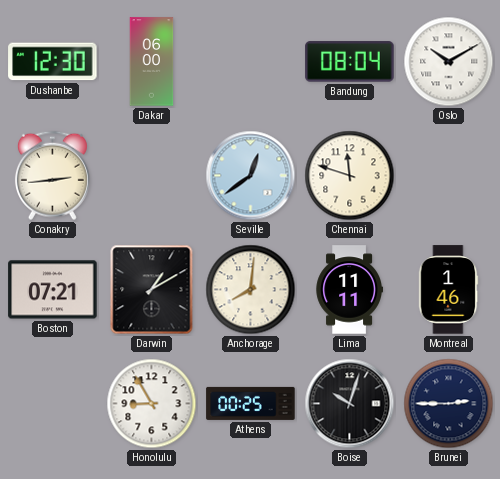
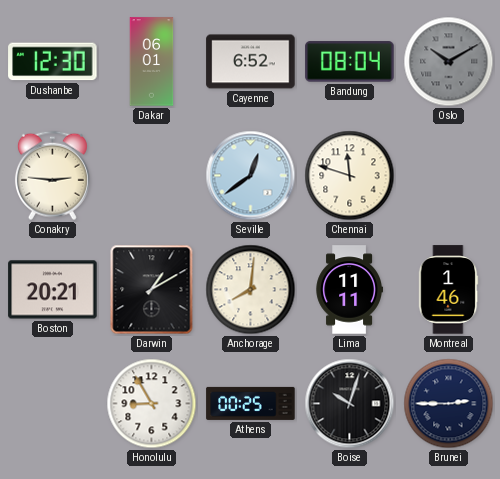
Dakar: 06:00 -> 06:01 (152, 62)
Cayenne: none -> 6:52 (251, 62)
Oslo dial: white -> grey (449, 62)
Conakry: 2:44 -> 2:46 (52, 176)
Boston: 07:21 -> 20:21 (53, 290)
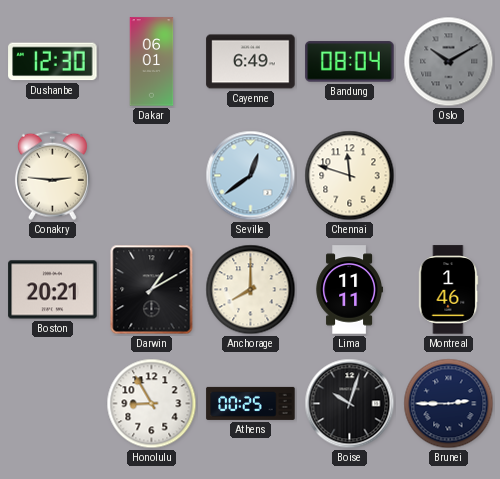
Cayenne: 6:52 -> 6:49 (251, 62)
Anchorage: 8:01 -> 8:00 (251, 290)
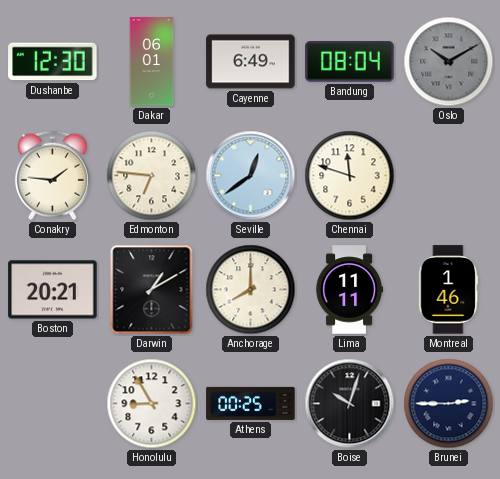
Conakry: 2:46 -> 1:46 (52, 176)
Edmonton: none -> 6:46 (152, 176)
